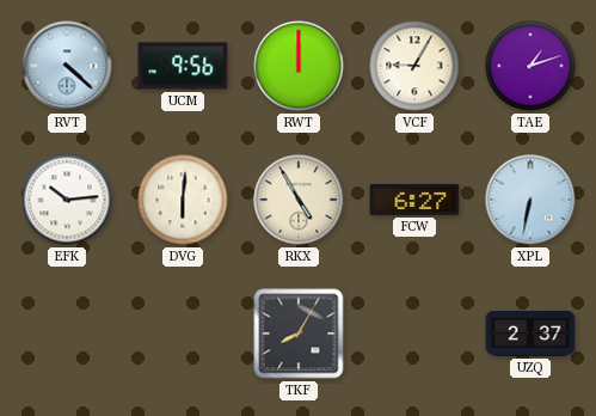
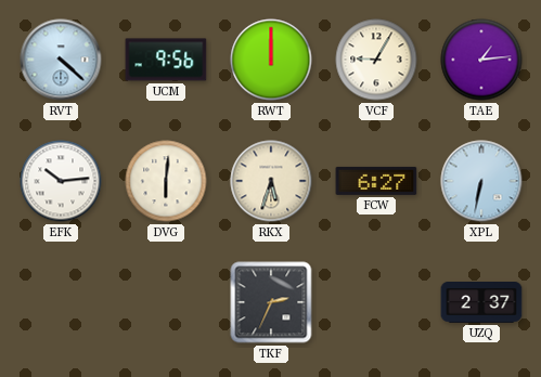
TAE: 1:12 -> 1:14 (481, 60)
RKX: 4:55 -> 5:33 (271, 181)
TKF: 8:05 -> 2:34 (271, 302)
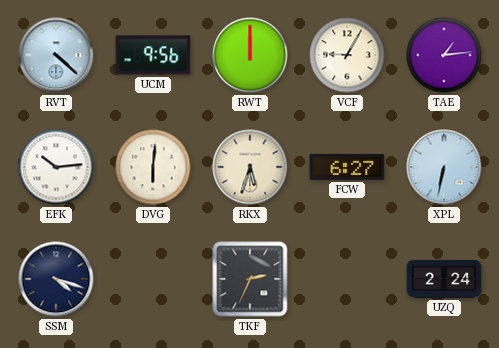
SSM: none -> 4:18 (56, 279)
UZQ: 2:37 -> 2:24 (444, 279)
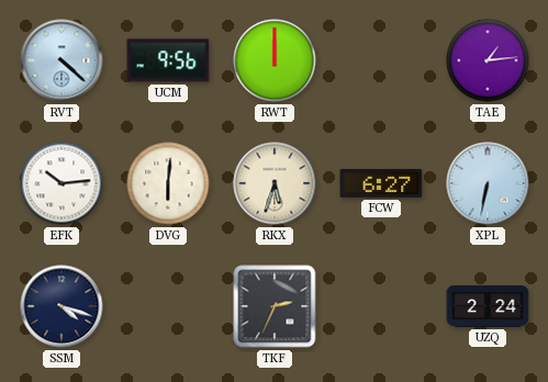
VCF: 9:05 -> none (347, 55)
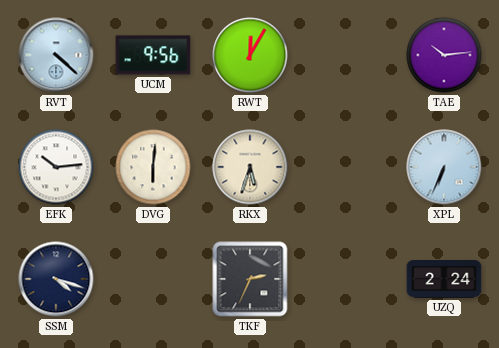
RWT: 12:00 -> 12:05 (250, 55)
TAE: 1:14 -> 10:14 (444, 55)
FCW: 6:27 -> none (381, 183)
XPL: 6:32 -> 6:34 (444, 167)
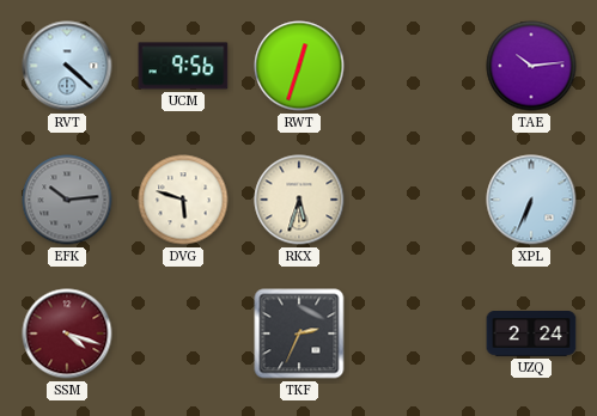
RWT: 12:05 -> 12:33 (299, 66)
EFK dial: white -> grey (67, 200)
DVG: 6:01 -> 5:48 (183, 200)
SSM dial: navy -> burgundy (67, 334)
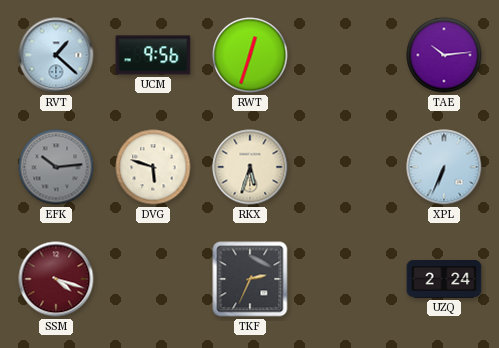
RVT: 4:22 -> 1:22 (56, 55)
